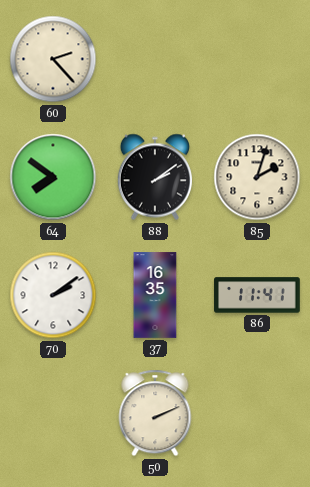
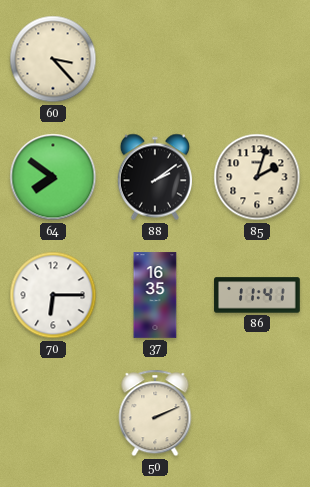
60: 2:23 -> 3:23 (53, 59)
70: 2:09 -> 6:15 (53, 295)
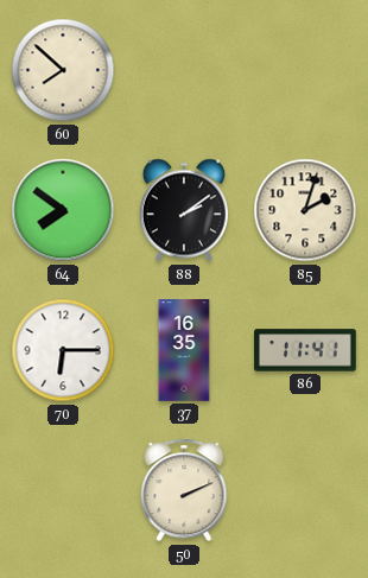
60: 3:23 -> 7:52 (63, 70)
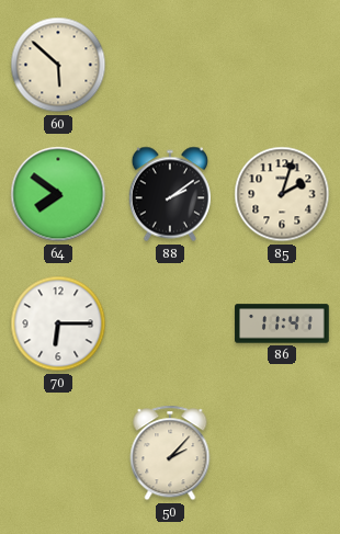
60: 7:52 -> 5:52 (58, 65)
37: 16:35 -> none (184, 350)
50: 2:11 -> 2:07 (170, 453)
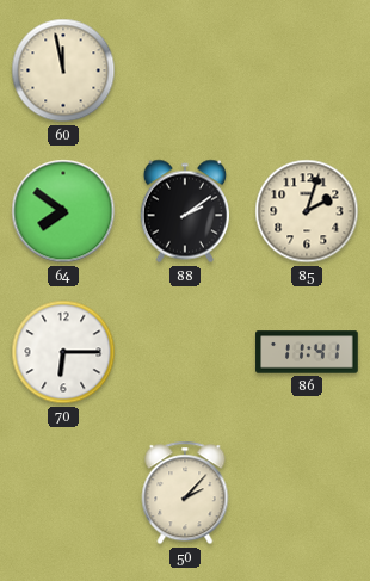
60: 5:52 -> 11:58 (63, 70)
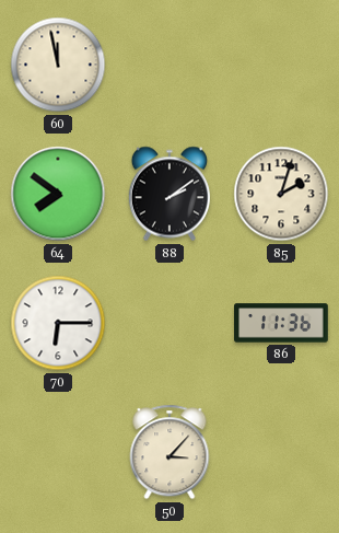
86: 11:41 -> 11:36 (281, 323)
50: 2:07 -> 3:07 (169, 452)
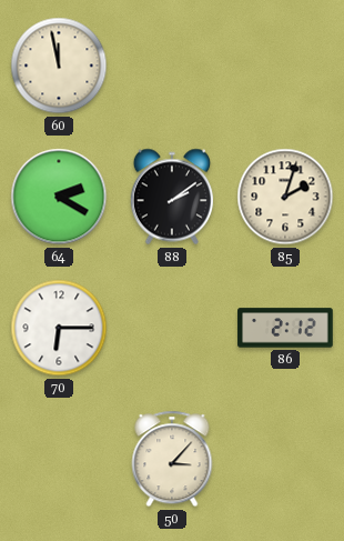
64: 7:51 -> 2:20 (59, 197)
86: 11:36 -> 2:12 (285, 328)
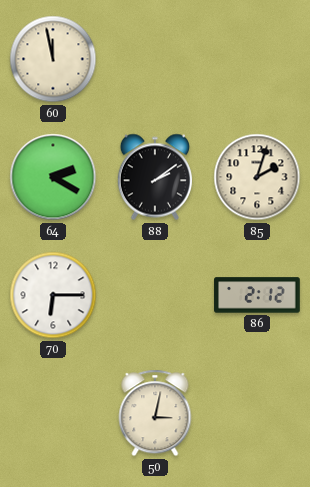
50: 3:07 -> 3:02 (155, 413)
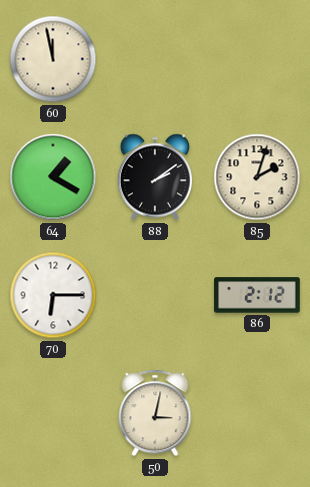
64: 2:20 -> 1:20 (53, 177)
